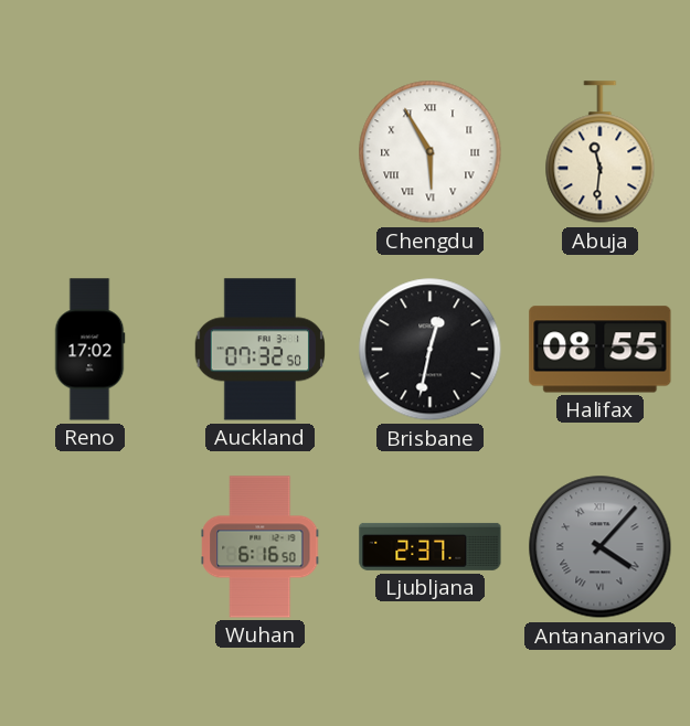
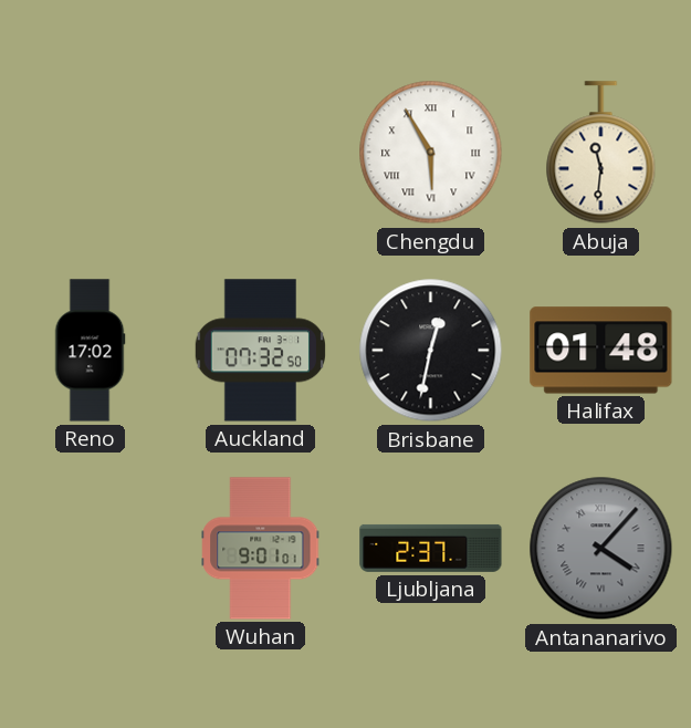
Halifax: 08:55 -> 01:48 (601, 351)
Wuhan: 6:16 -> 9:01 (261, 549)
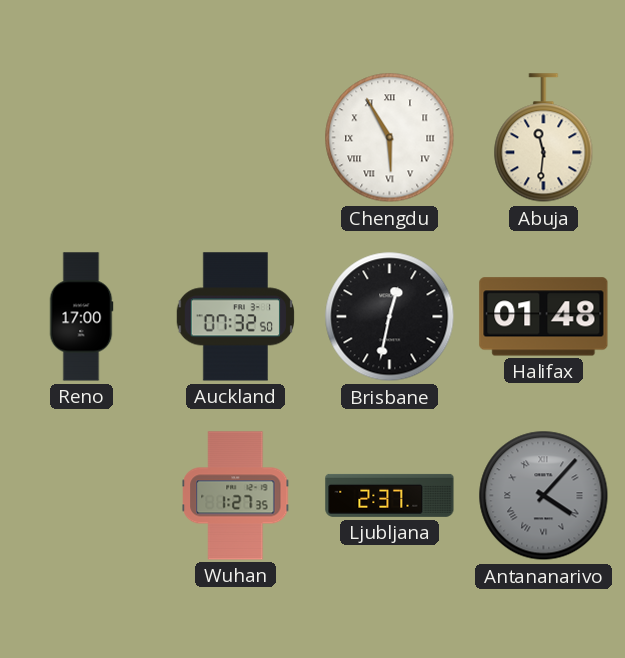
Reno: 17:02 -> 17:00 (81, 317)
Wuhan: 9:01 -> 1:27 (236, 496)
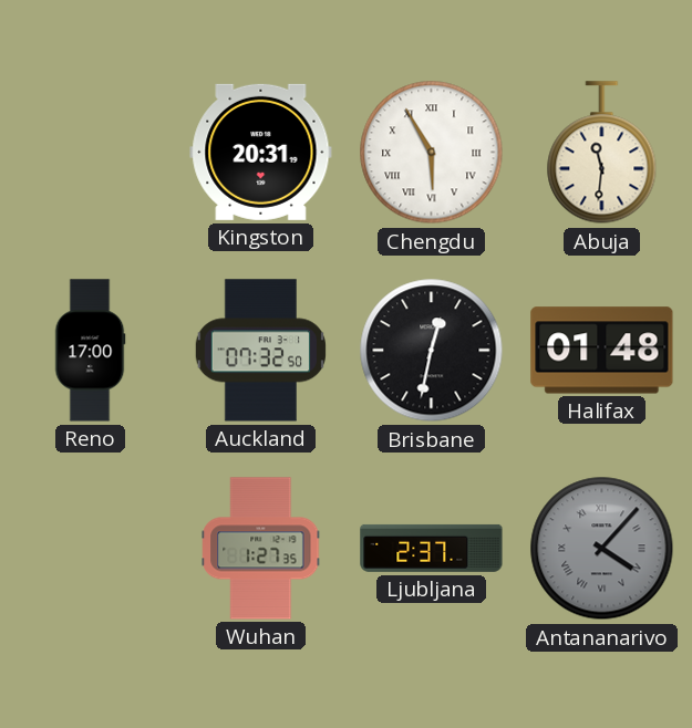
Kingston: none -> 20:31 (261, 152)
